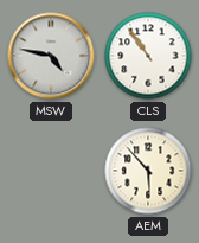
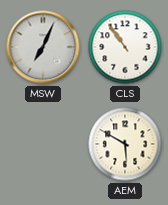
MSW: 4:47 -> 7:04 (43, 47)
AEM: 5:53 -> 5:50 (125, 144)
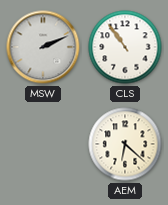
MSW: 7:04 -> 2:11 (43, 47)
AEM: 5:50 -> 6:22 (125, 144)
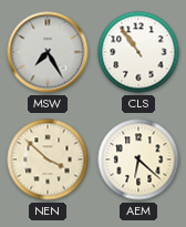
MSW: 2:11 -> 7:25 (48, 52)
NEN: none -> 3:52 (48, 159)
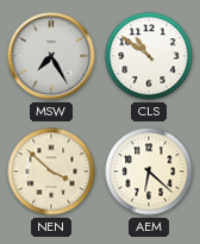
CLS: 10:54 -> 10:51 (149, 56)
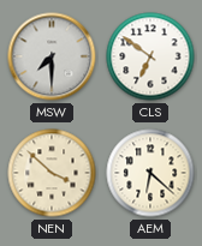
MSW: 7:25 -> 7:30 (52, 56)
CLS: 10:51 -> 6:51 (150, 56)
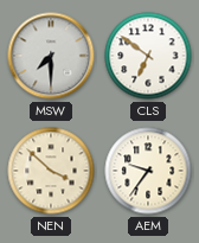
AEM: 6:22 -> 9:36 (148, 171)
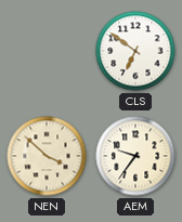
MSW: 7:30 -> none (51, 56)
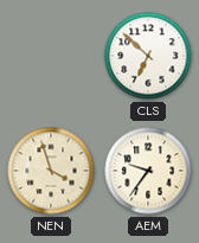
CLS: 6:51 -> 6:52 (148, 56)
NEN: 3:52 -> 3:57 (51, 171)
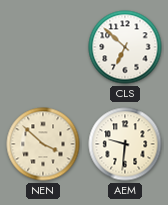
NEN: 3:57 -> 3:52 (43, 144)
AEM: 9:36 -> 9:31 (125, 144)
